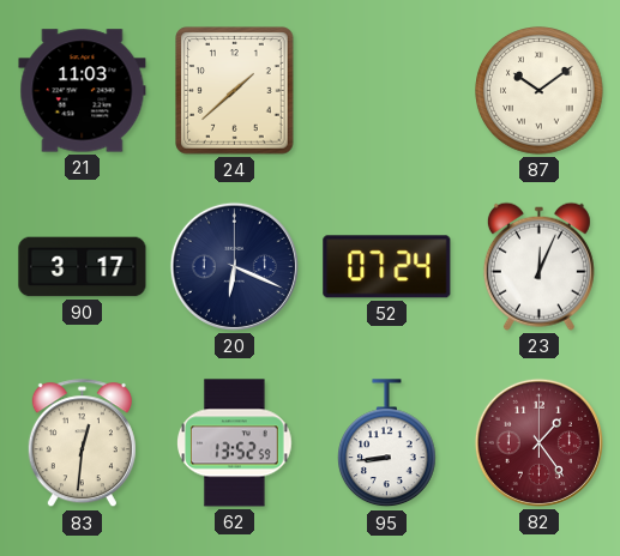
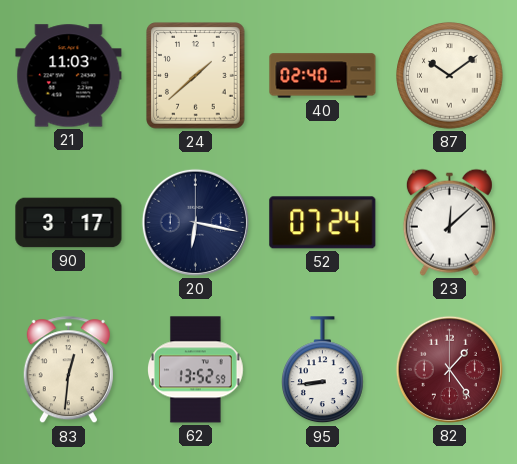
40: none -> 02:40 (323, 76)
20: 6:19 -> 6:17 (195, 222)
23: 12:04 -> 12:08 (449, 222)
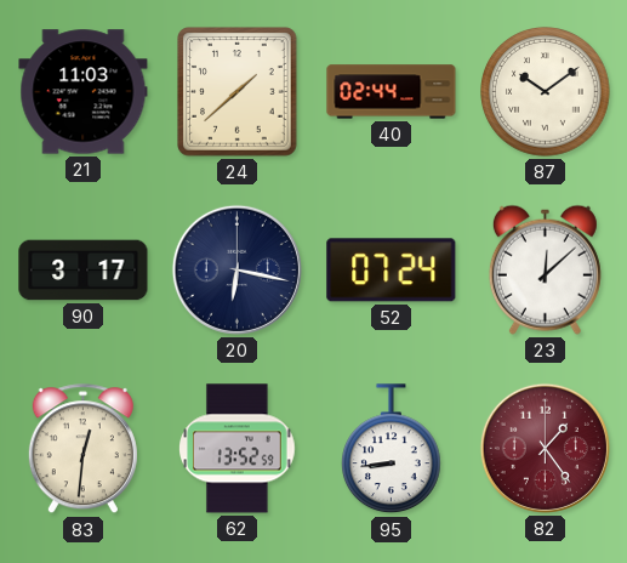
40: 02:40 -> 02:44 (392, 92)
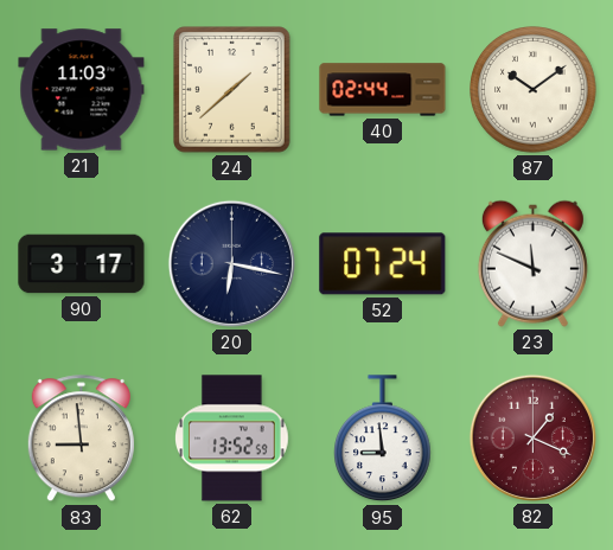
23: 12:08 -> 11:49 (532, 263)
83: 12:31 -> 8:59 (81, 439)
95: 8:44 -> 8:59 (383, 439)
82: 1:24 -> 1:19 (532, 437)
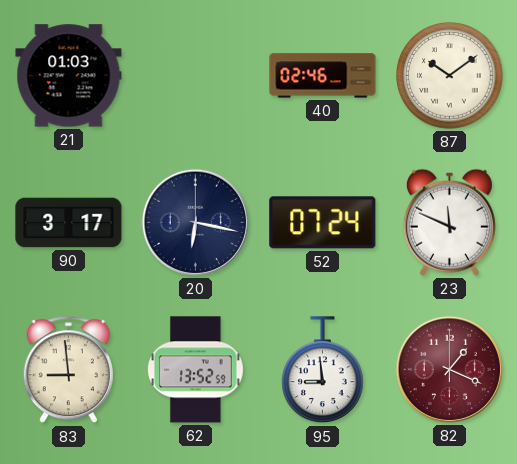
21: 11:03 -> 01:03 (69, 76)
24: 1:38 -> none (232, 90)
40: 02:44 -> 02:46 (323, 76)
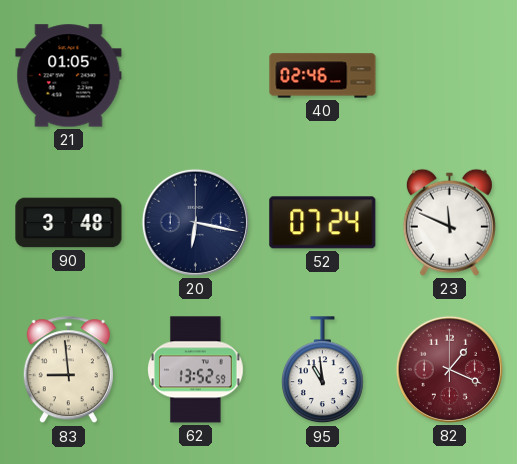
21: 01:03 -> 01:05 (69, 76)
87: 10:09 -> none (450, 76)
90: 3:17 -> 3:48 (69, 223)
95: 8:59 -> 10:59 (323, 370)
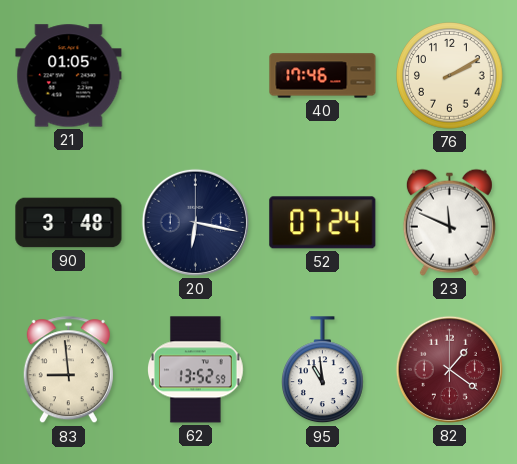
40: 02:46 -> 17:46 (323, 76)
76: none -> 2:10 (450, 76)
82: 1:19 -> 1:21 (449, 369)
